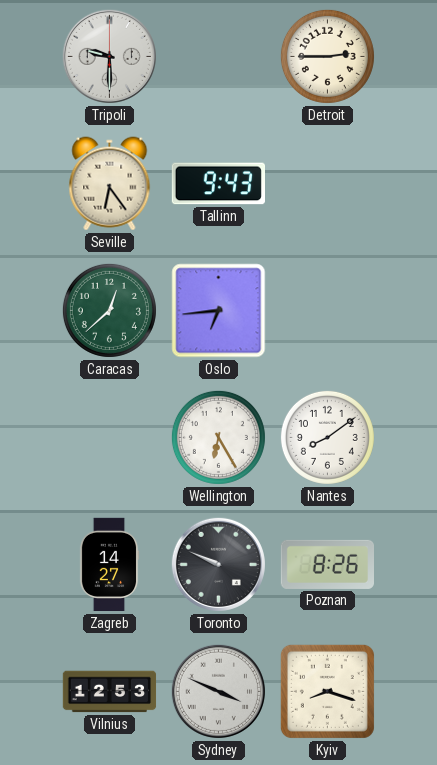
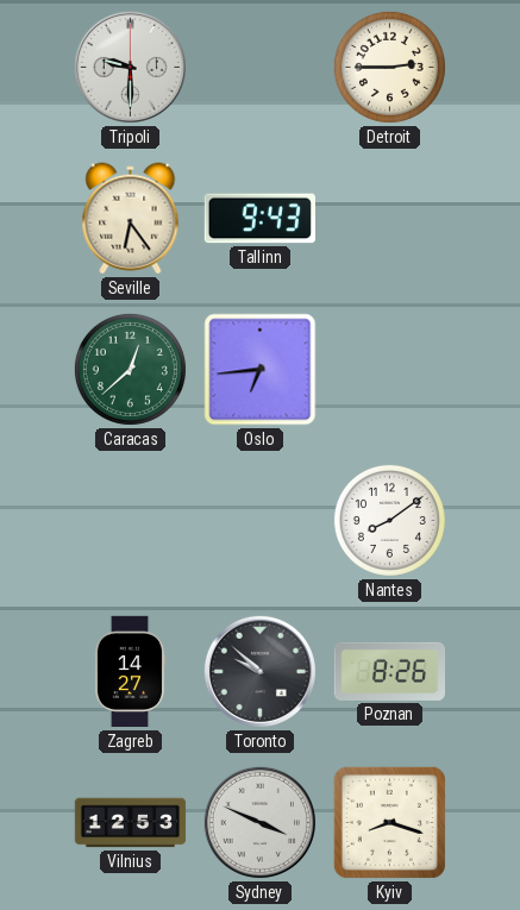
Wellington: 6:25 -> none (218, 437)
Toronto: 9:49 -> 9:52 (259, 671)
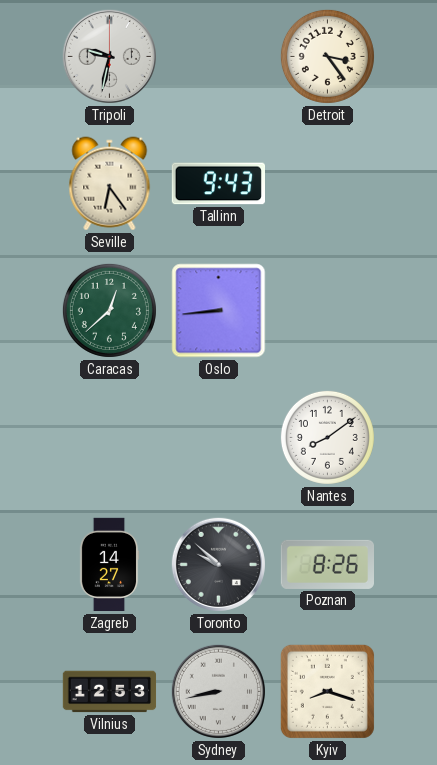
Tripoli: 9:30 -> 9:32 (109, 56)
Detroit: 2:45 -> 3:24 (327, 56)
Oslo: 6:44 -> 8:44 (219, 311)
Sydney: 3:49 -> 8:43 (218, 691)
